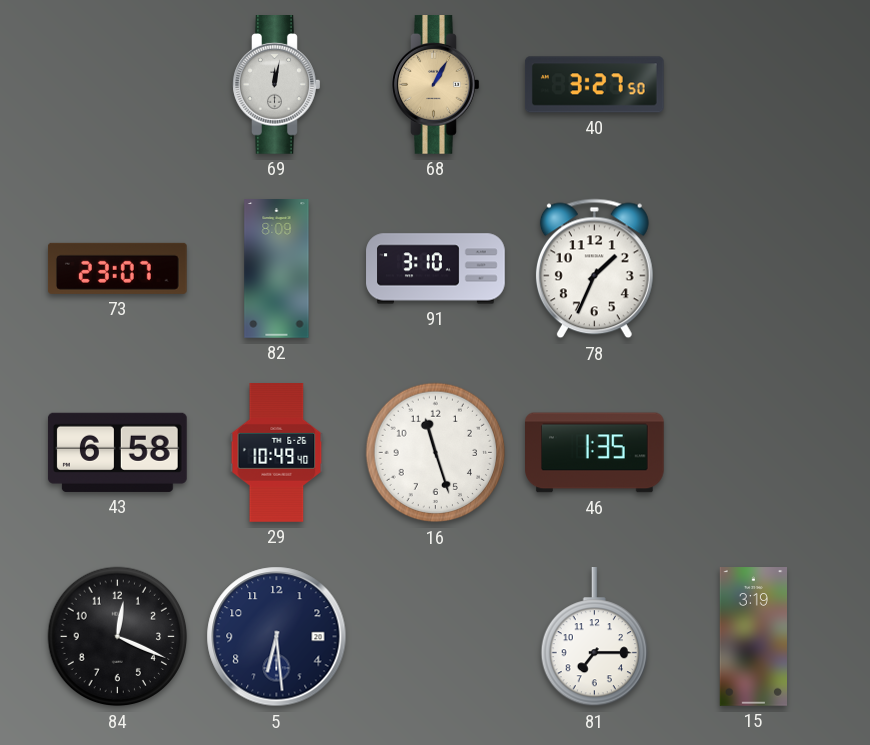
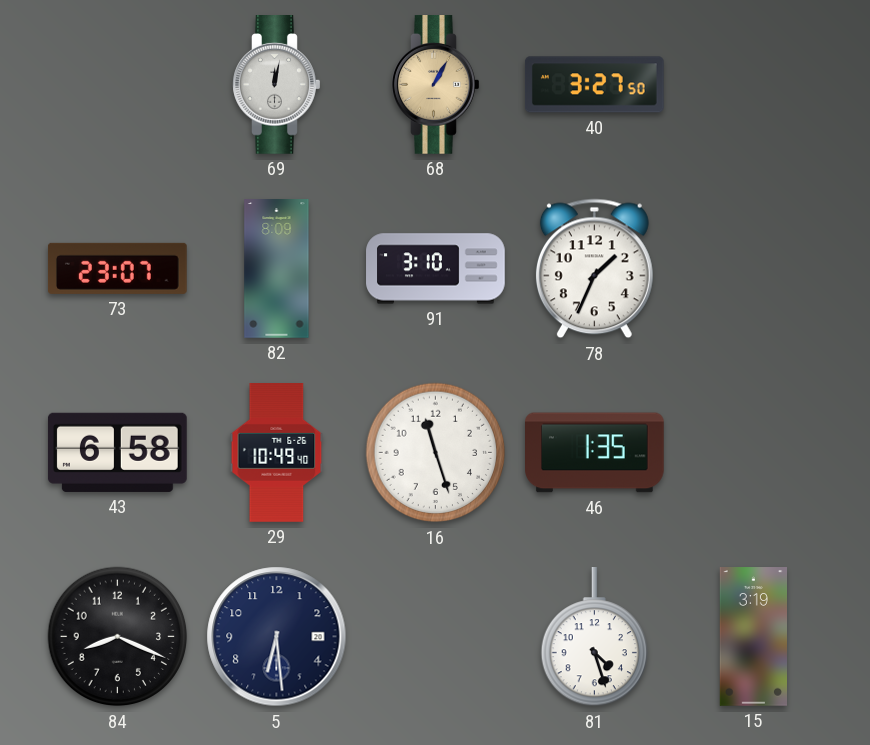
84: 12:19 -> 8:19 (118, 637)
81: 7:15 -> 4:27 (594, 637)
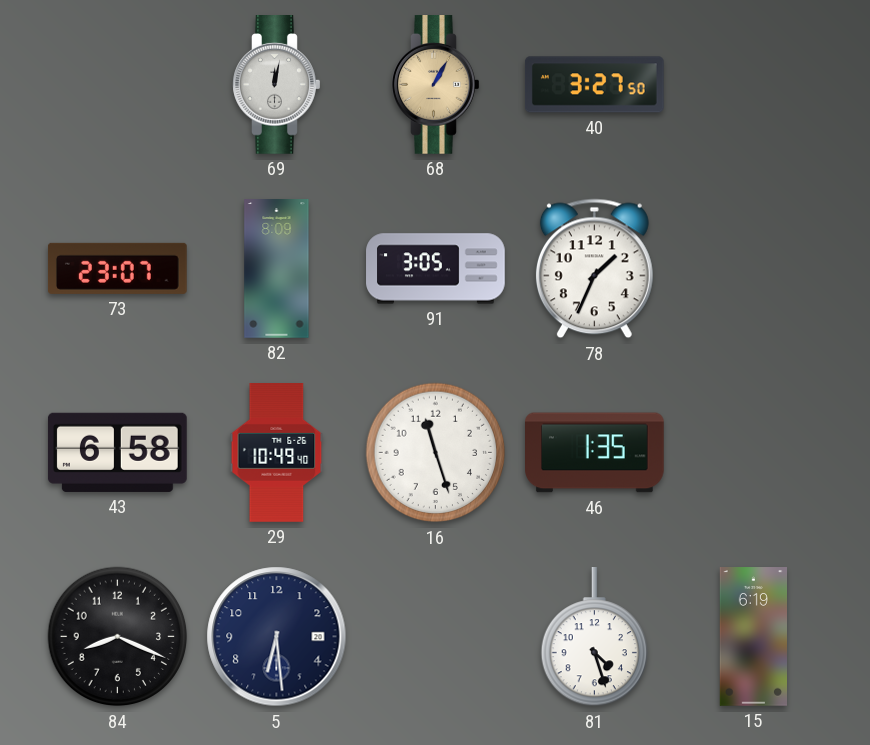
91: 3:10 -> 3:05 (436, 269)
15: 3:19 -> 6:19 (753, 637)
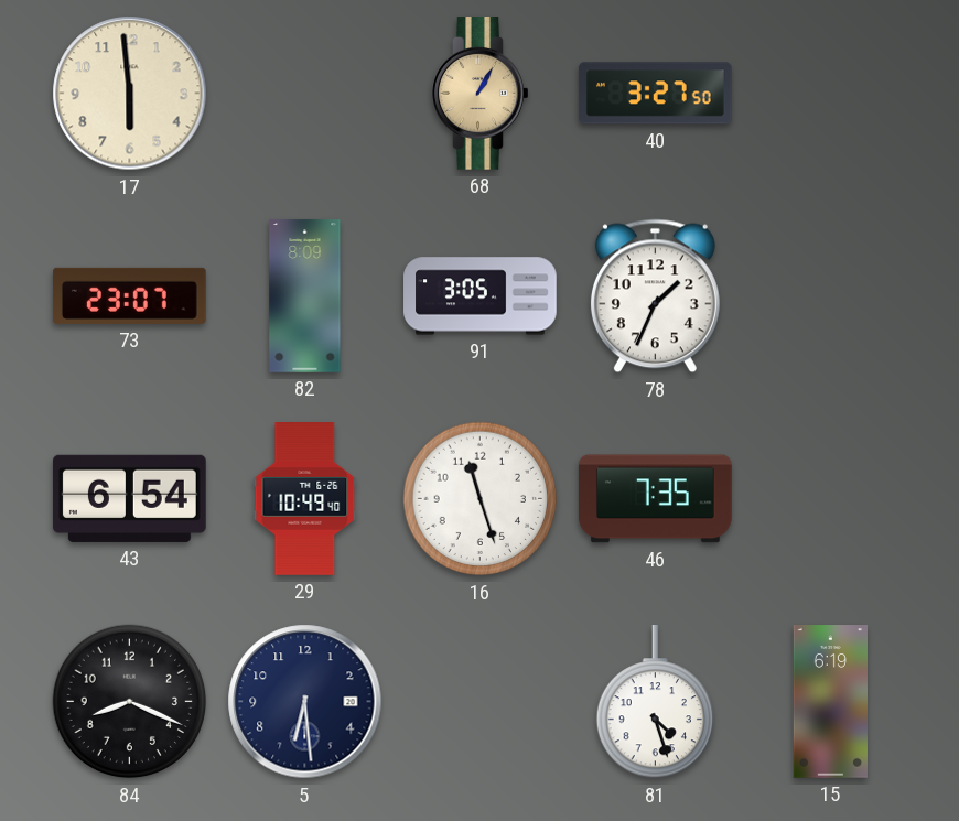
17: none -> 5:59 (130, 94)
69: 12:02 -> none (277, 85)
43: 6:58 -> 6:54 (129, 498)
46: 1:35 -> 7:35 (656, 499)
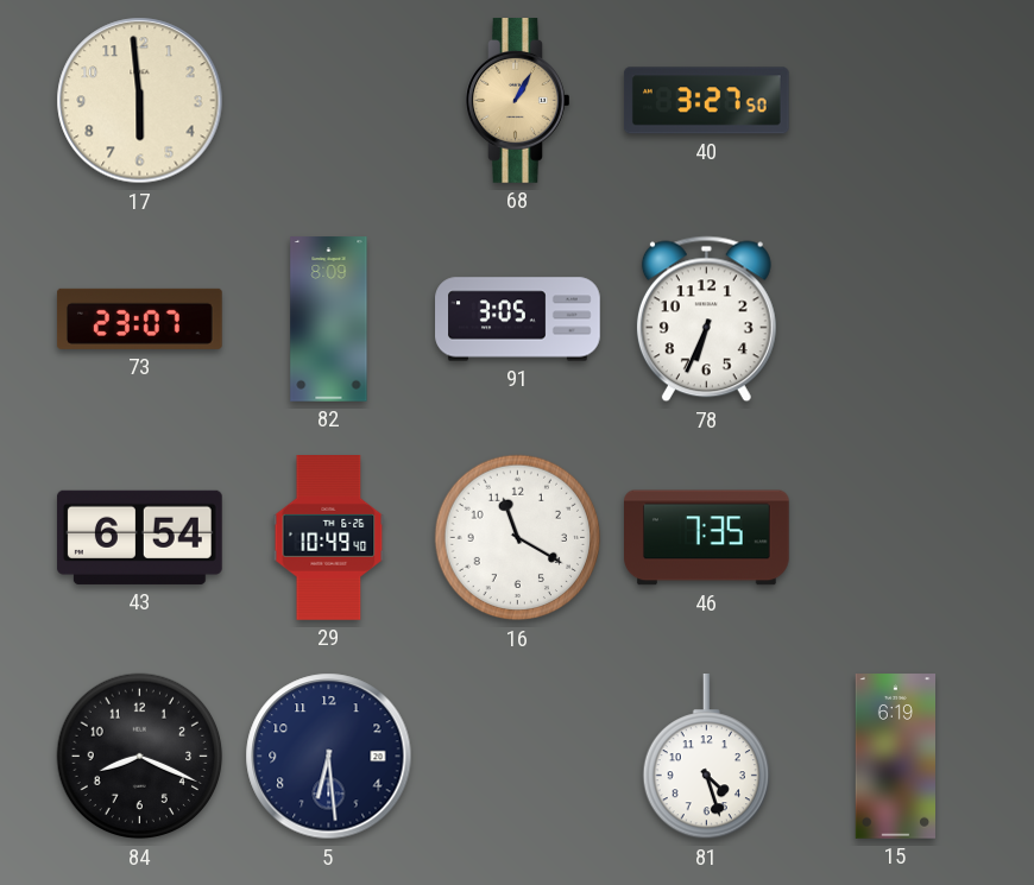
78: 1:34 -> 6:34 (706, 320)
16: 11:27 -> 11:20 (518, 538)
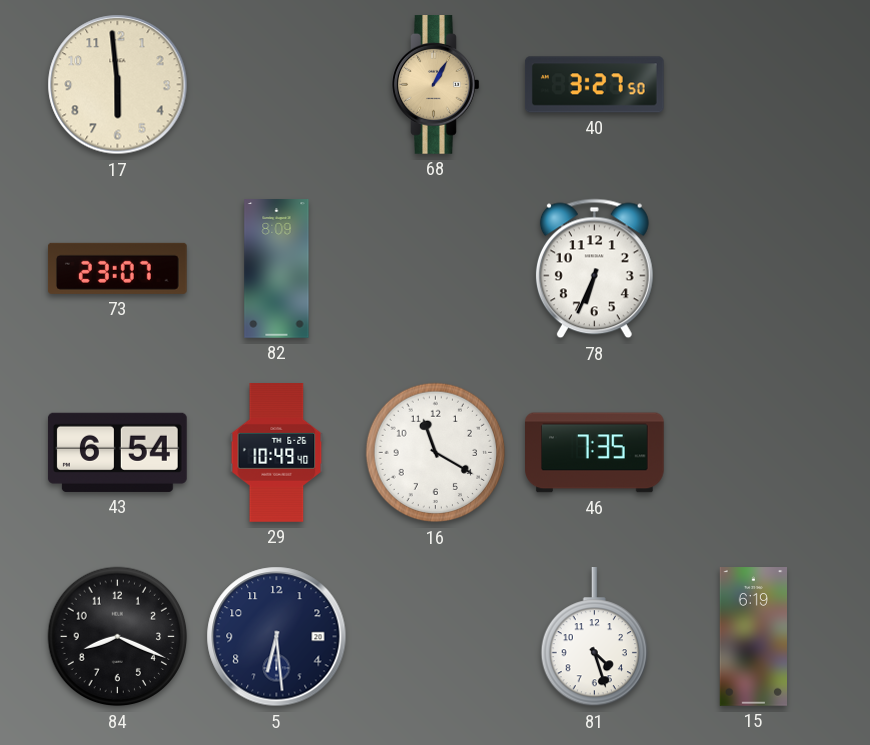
91: 3:05 -> none (518, 320)
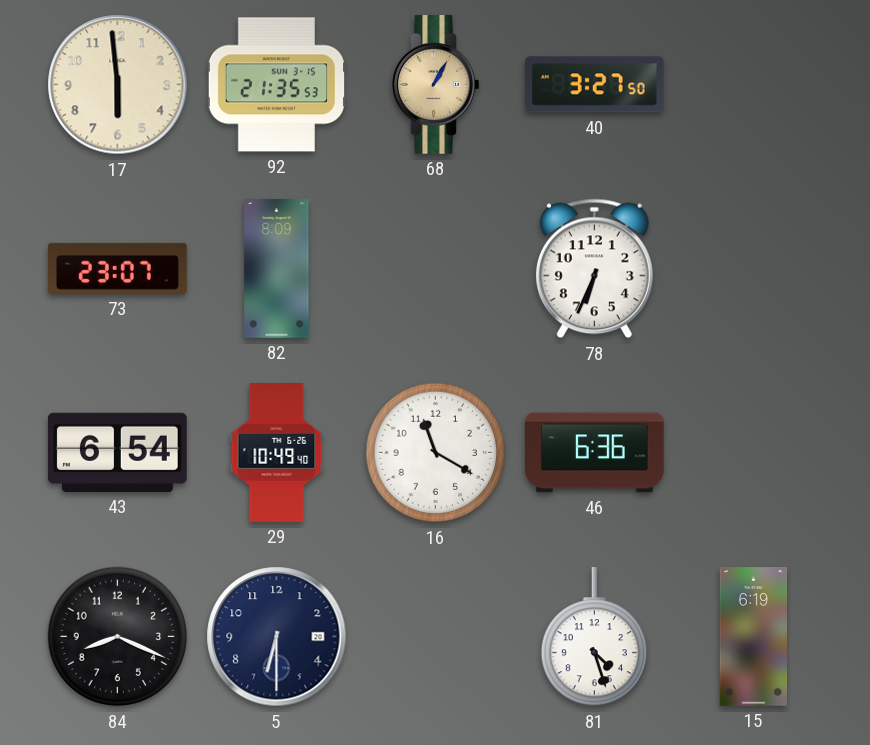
92: none -> 21:35 (276, 85)
46: 7:35 -> 6:36 (595, 453)
5: 6:29 -> 6:30 (277, 637)
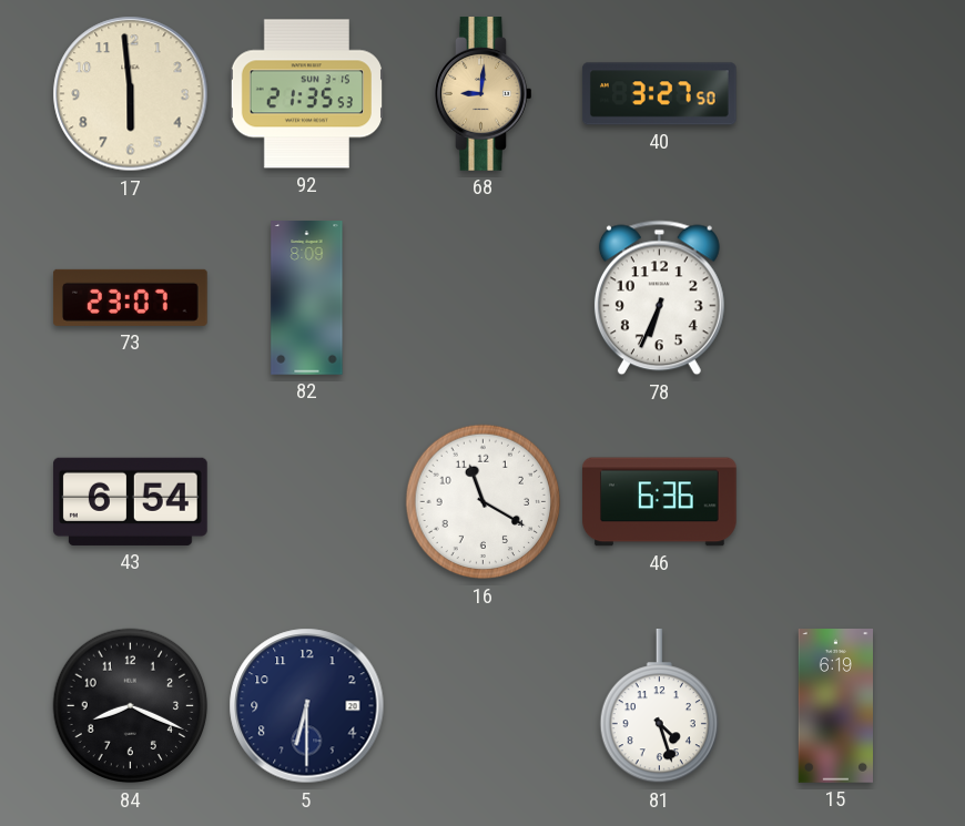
68: 1:05 -> 9:01 (484, 94)
29: 10:49 -> none (277, 453)
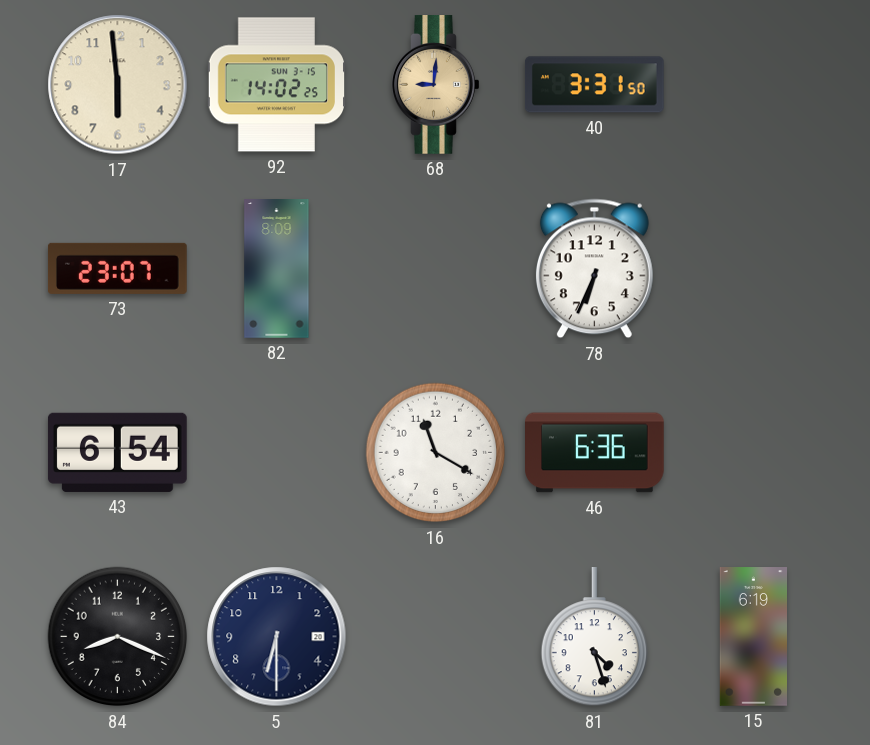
92: 21:35 -> 14:02 (276, 85)
40: 3:27 -> 3:31 (594, 85)
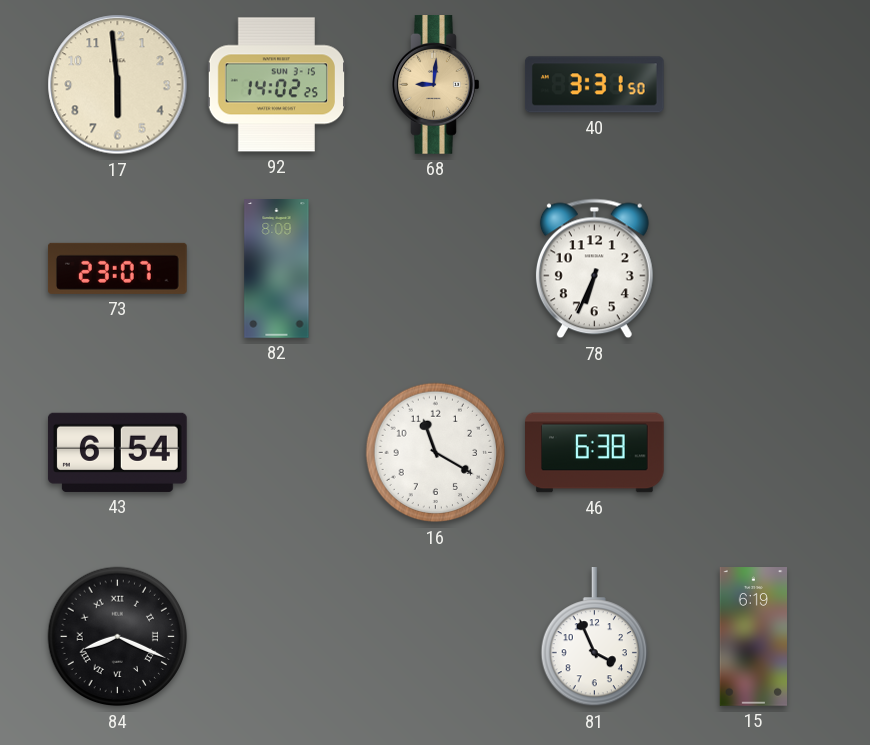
46: 6:36 -> 6:38 (595, 453)
84 numerals: Arabic -> Roman (118, 637)
5: 6:30 -> none (277, 637)
81: 4:27 -> 3:56 (594, 637)
